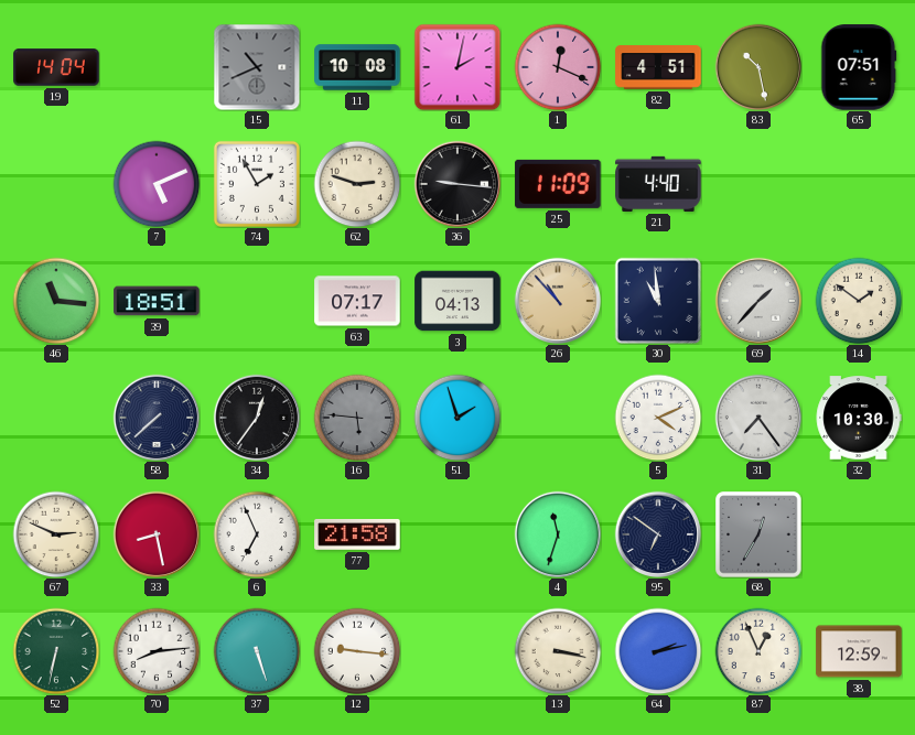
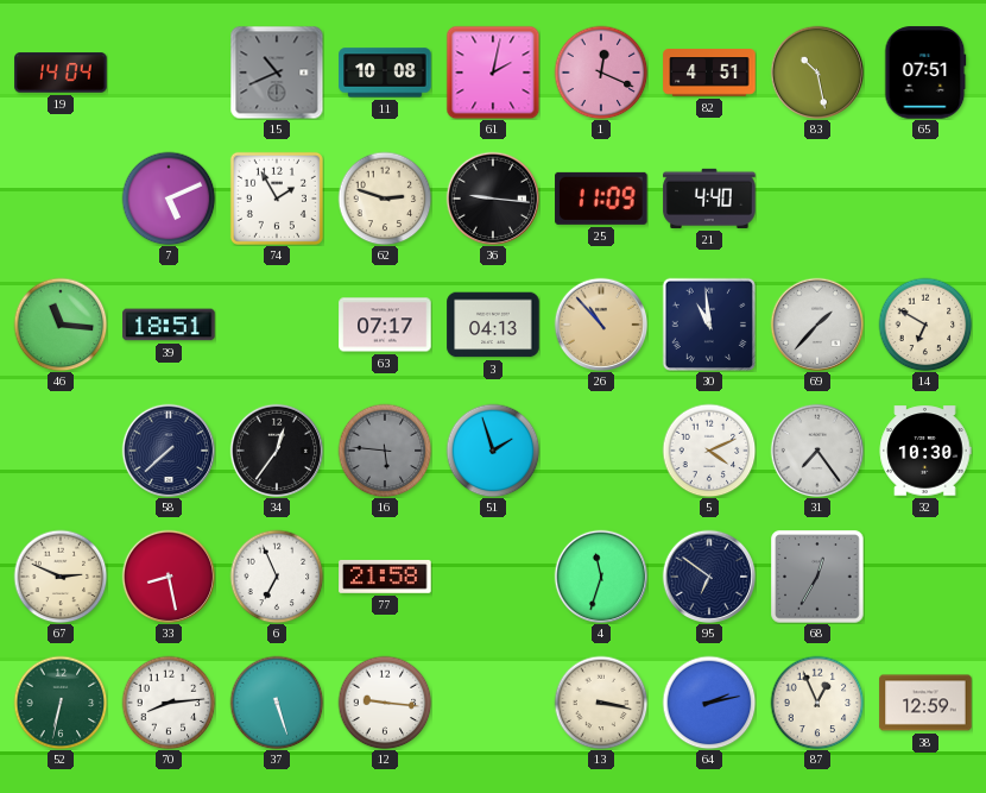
14: 1:51 -> 6:50 (925, 325)
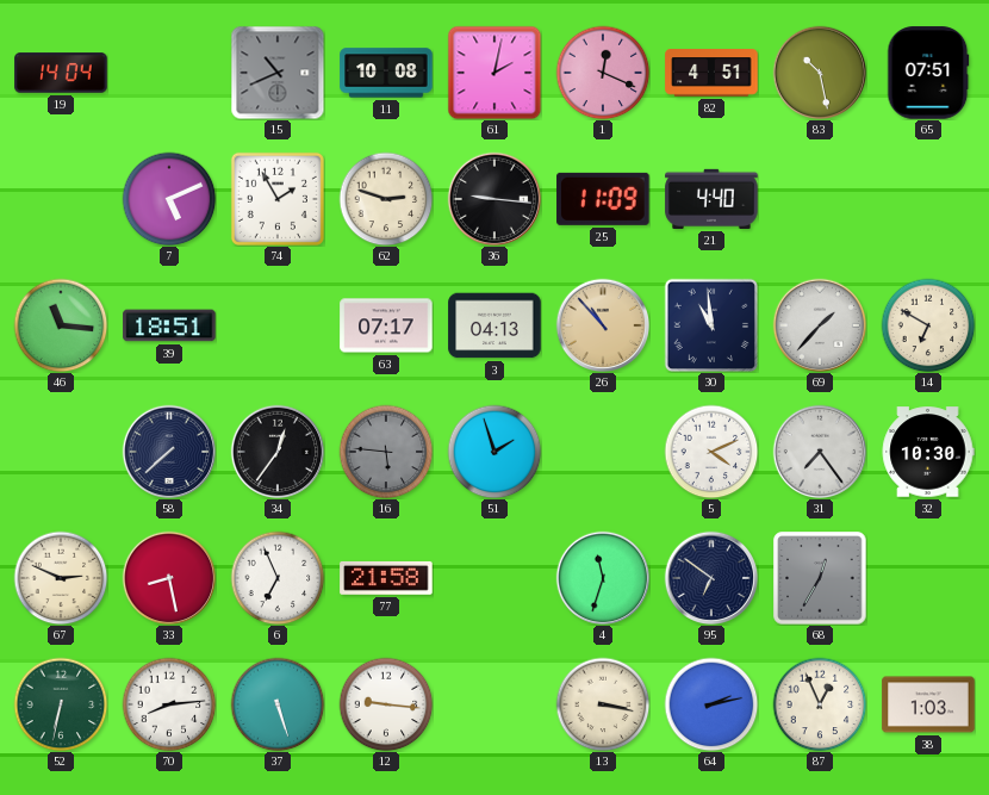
38: 12:59 -> 1:03 (928, 704)
